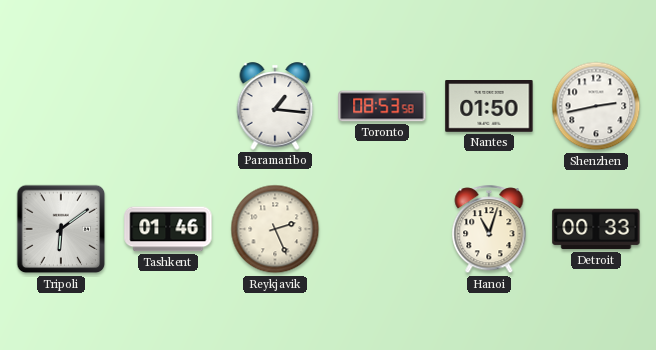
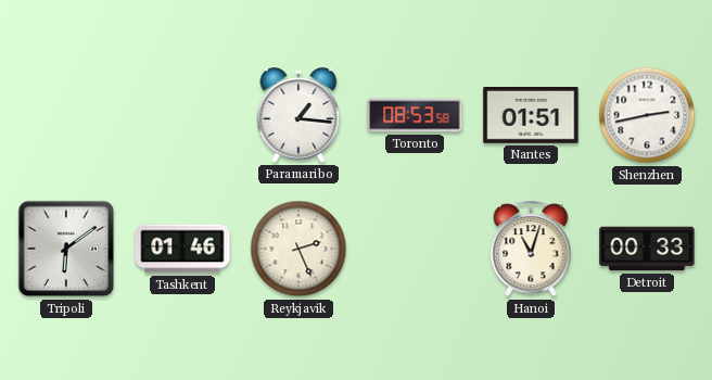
Nantes: 01:50 -> 01:51 (531, 116)
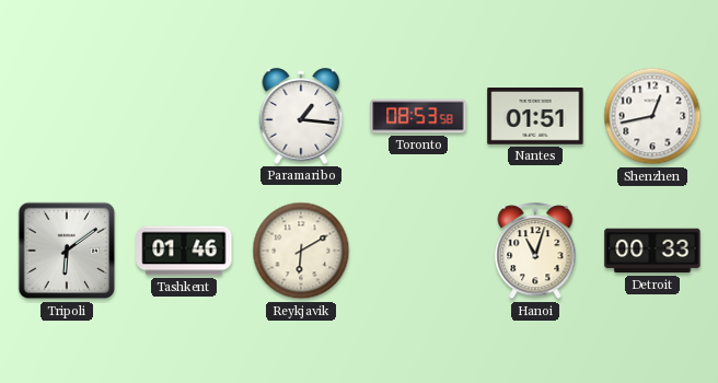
Shenzhen: 2:43 -> 12:43 (652, 116)
Reykjavik: 2:26 -> 6:10 (301, 251)
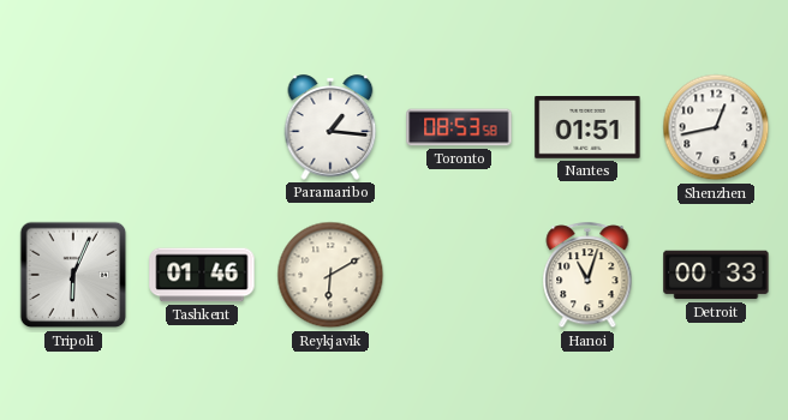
Tripoli: 6:09 -> 6:04 (73, 275)
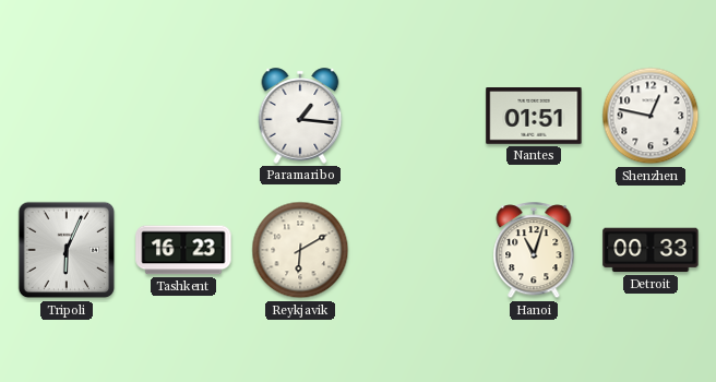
Toronto: 08:53 -> none (459, 127)
Shenzhen: 12:43 -> 12:47 (651, 116)
Tashkent: 01:46 -> 16:23 (183, 250)
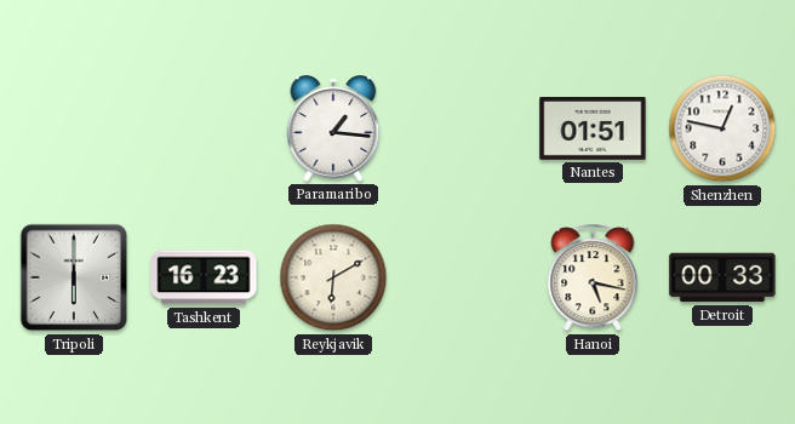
Tripoli: 6:04 -> 6:00 (74, 277)
Hanoi: 11:03 -> 5:17 (593, 279)
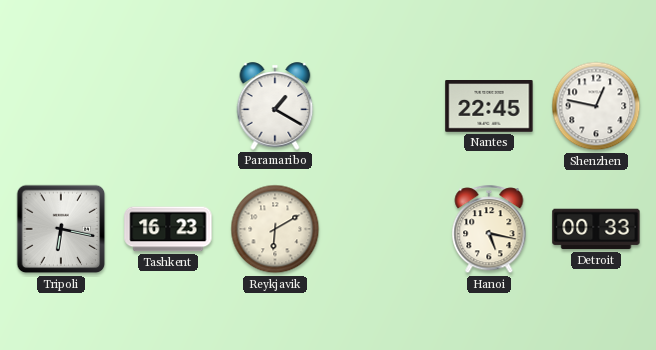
Paramaribo: 1:16 -> 1:20 (275, 106)
Nantes: 01:51 -> 22:45 (489, 107)
Tripoli: 6:00 -> 6:17 (61, 229)
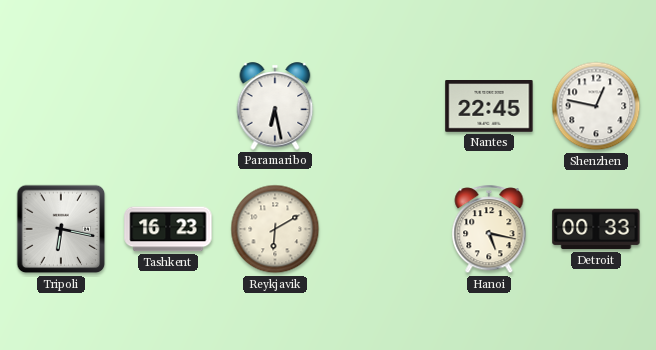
Paramaribo: 1:20 -> 6:28 (275, 106)
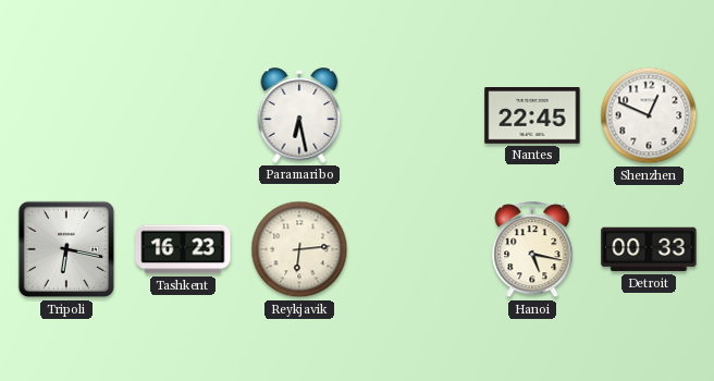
Shenzhen: 12:47 -> 12:49 (649, 115)
Reykjavik: 6:10 -> 6:14 (299, 249)
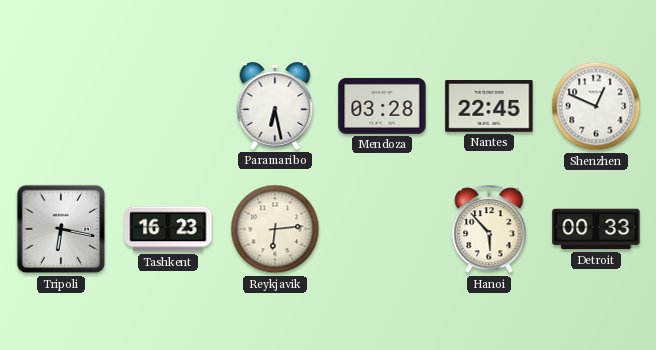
Mendoza: none -> 03:28 (382, 106)
Hanoi: 5:17 -> 5:53 (489, 230)
